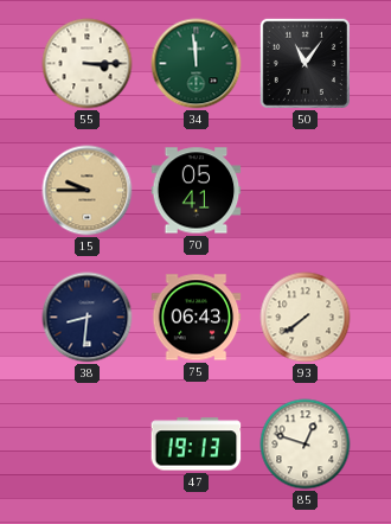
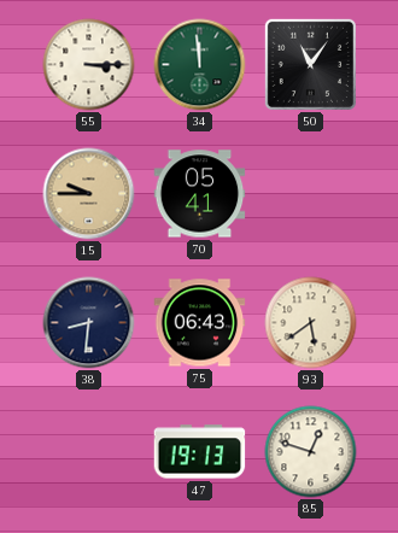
93: 7:39 -> 5:39 (311, 323)
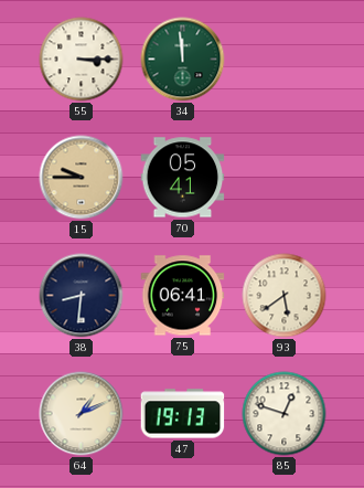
50: 11:06 -> none (310, 64)
75: 06:43 -> 06:41 (183, 296)
64: none -> 1:11 (82, 414)
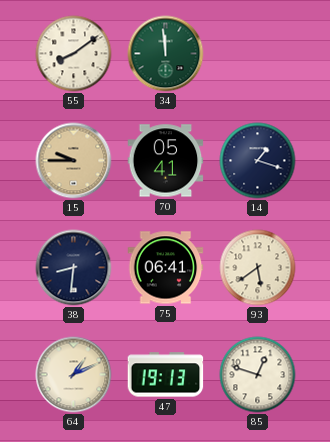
55: 3:15 -> 8:09 (74, 54)
14: none -> 1:18 (258, 161)
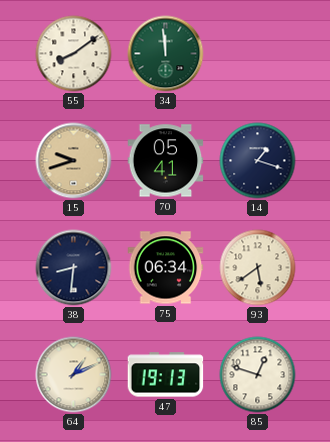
15: 9:45 -> 9:42 (74, 161)
75: 06:41 -> 06:34 (166, 268)
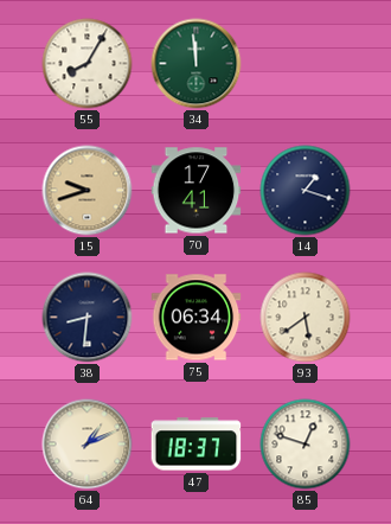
55: 8:09 -> 8:05 (88, 64)
70: 05:41 -> 17:41 (197, 191)
47: 19:13 -> 18:37 (197, 445)
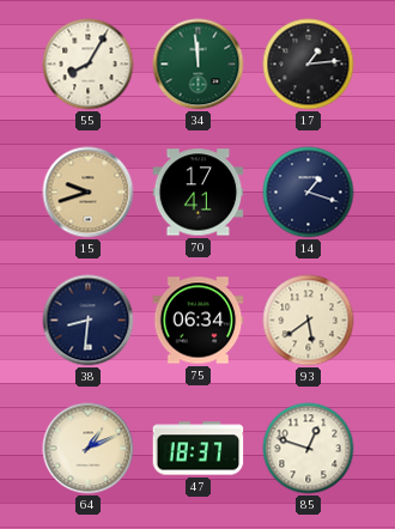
17: none -> 1:14 (309, 65)
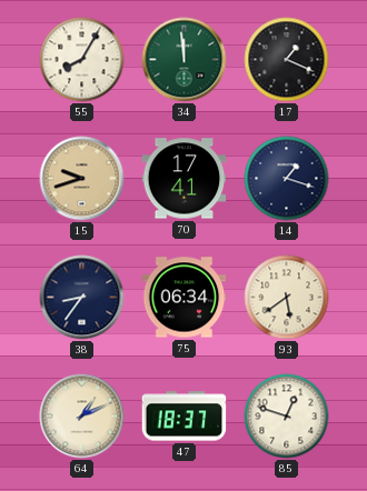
17: 1:14 -> 1:19 (287, 60)
38: 8:31 -> 8:36 (82, 298)
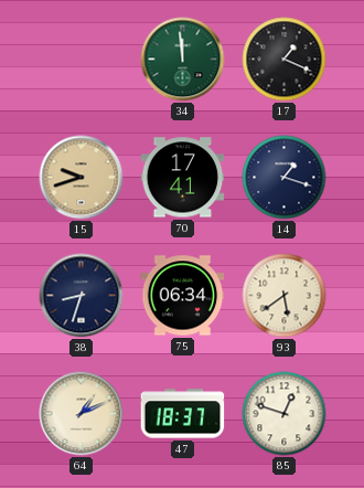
55: 8:05 -> none (82, 60)
38: 8:36 -> 8:33 (82, 296)
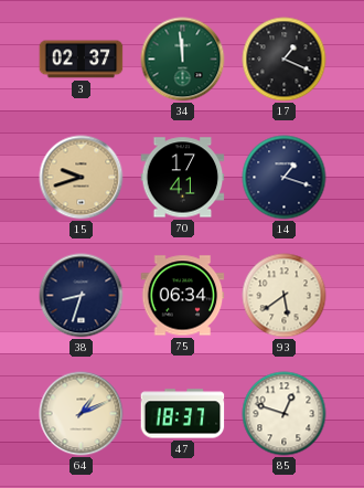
3: none -> 02:37 (82, 60)
